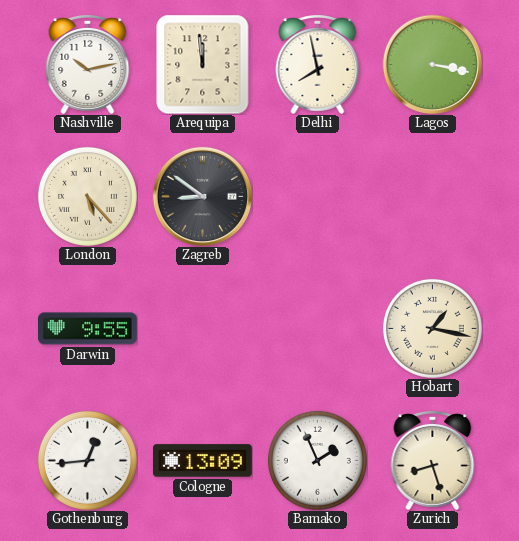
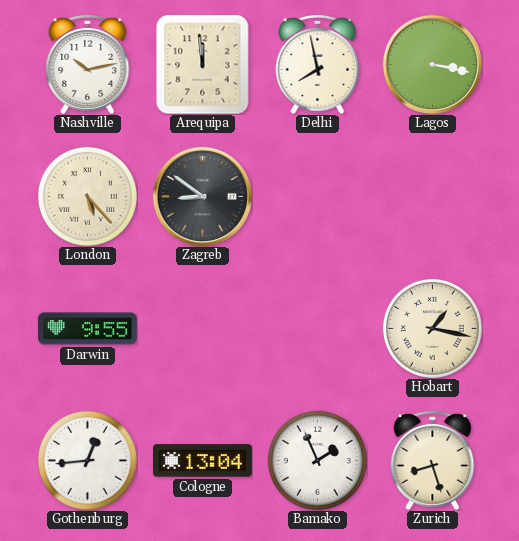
Cologne: 13:09 -> 13:04 (203, 461)
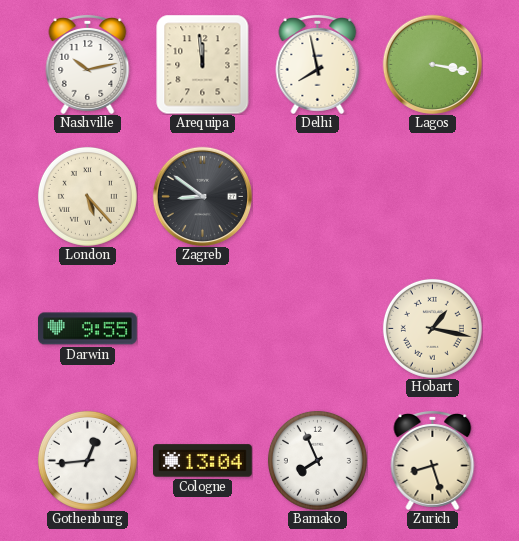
Bamako: 1:56 -> 7:56 (317, 460)
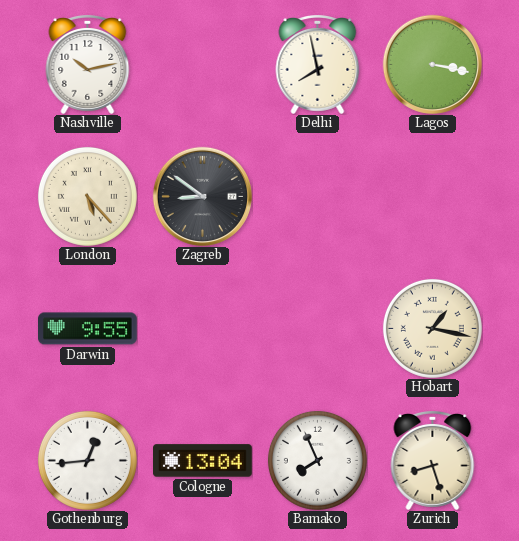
Arequipa: 11:59 -> none (203, 64)
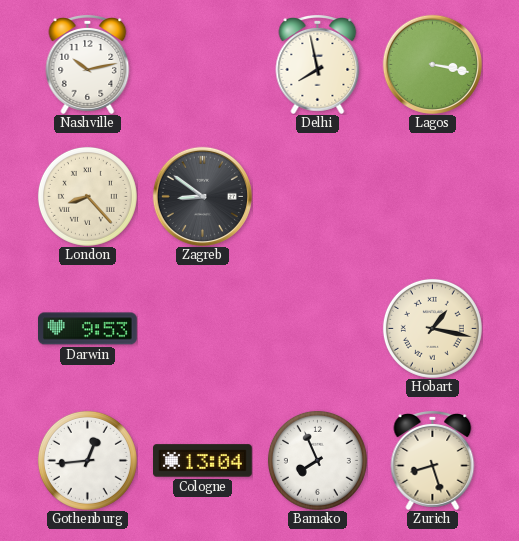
London: 5:23 -> 8:23 (87, 196)
Darwin: 9:55 -> 9:53 (88, 329)
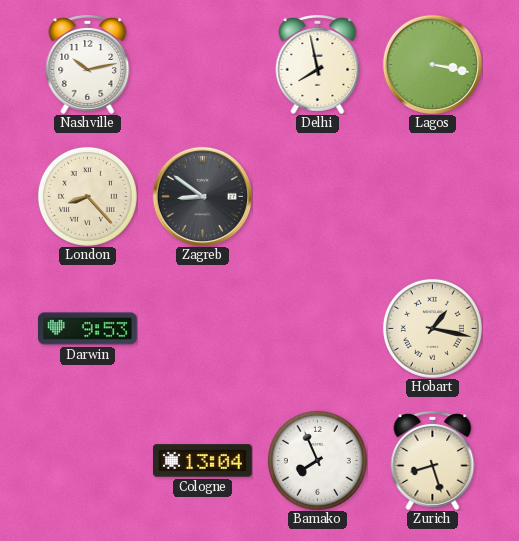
Gothenburg: 12:44 -> none (87, 460)
